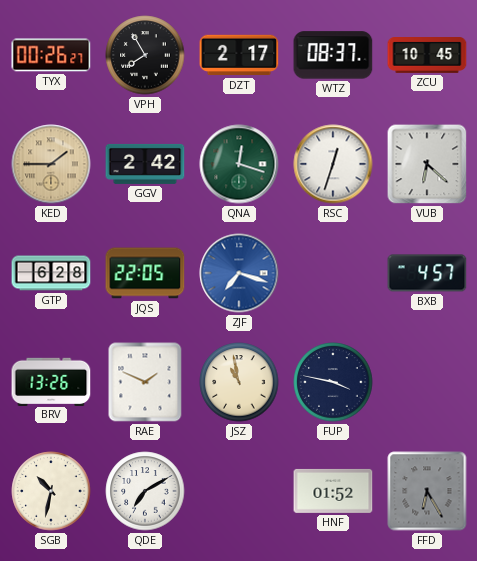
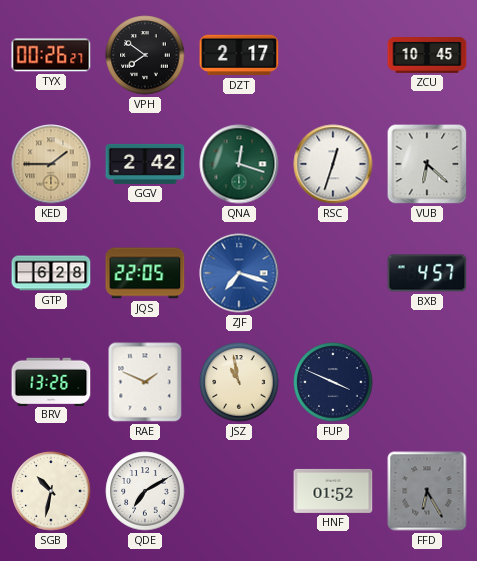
VPH: 7:55 -> 7:51 (145, 55)
WTZ: 08:37 -> none (333, 55)
FUP: 3:47 -> 3:49 (333, 382)
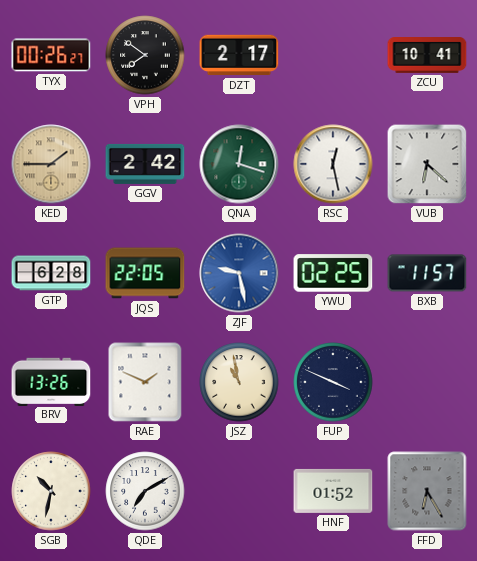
ZCU: 10:45 -> 10:41 (427, 56)
RSC: 12:33 -> 12:28 (333, 164)
ZJF: 7:18 -> 9:28 (239, 273)
YWU: none -> 02:25 (333, 273)
BXB: 4:57 -> 11:57 (427, 273)
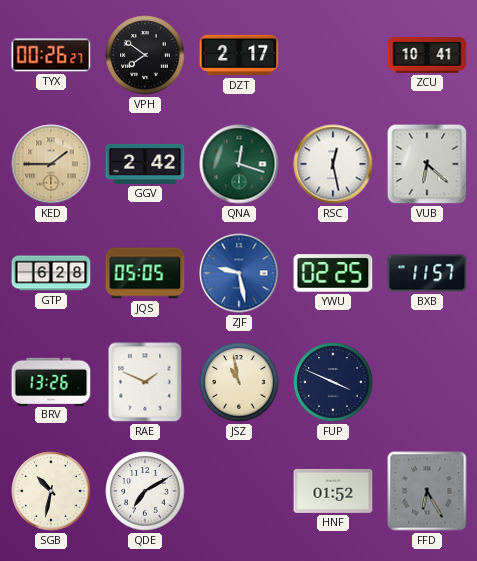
JQS: 22:05 -> 05:05 (145, 273)
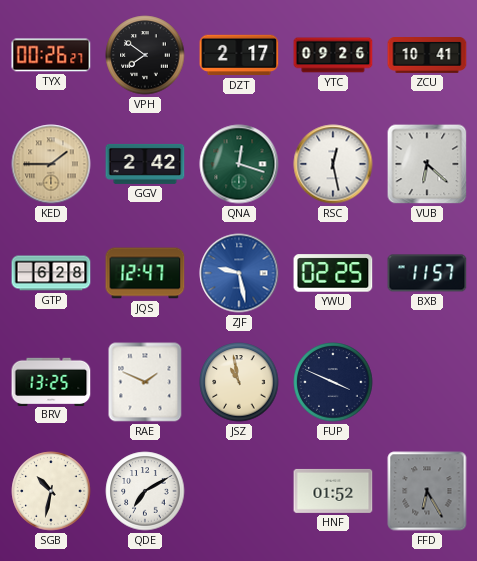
YTC: none -> 09:26 (333, 55)
JQS: 05:05 -> 12:47 (145, 273)
BRV: 13:26 -> 13:25 (51, 381)
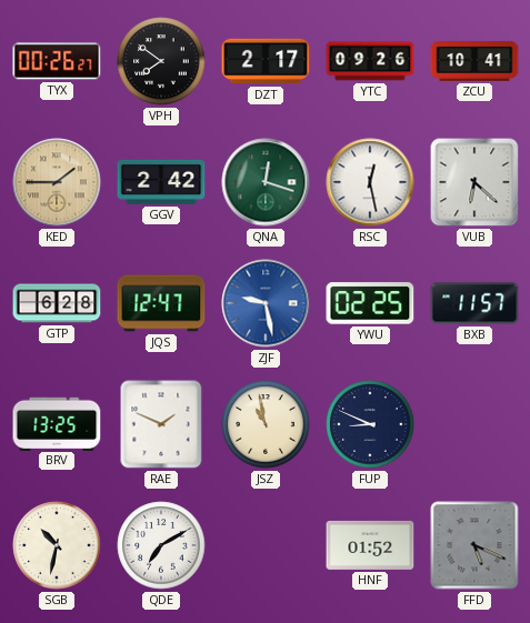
FUP: 3:49 -> 8:49 (370, 424)
FFD: 6:25 -> 5:19 (474, 545)
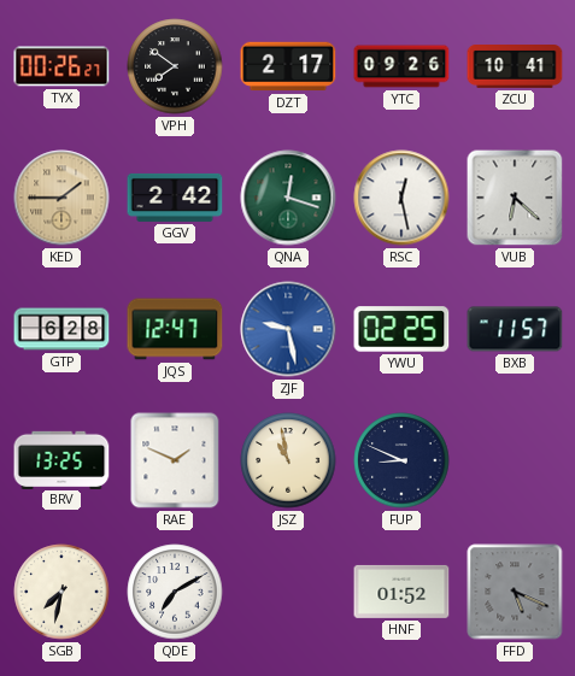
SGB: 10:32 -> 7:32 (61, 592)
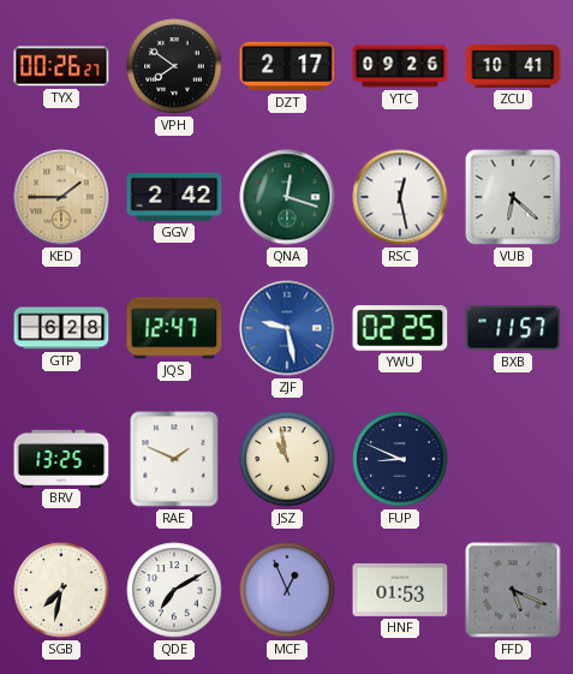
MCF: none -> 12:56 (287, 590)
HNF: 01:52 -> 01:53 (400, 590)
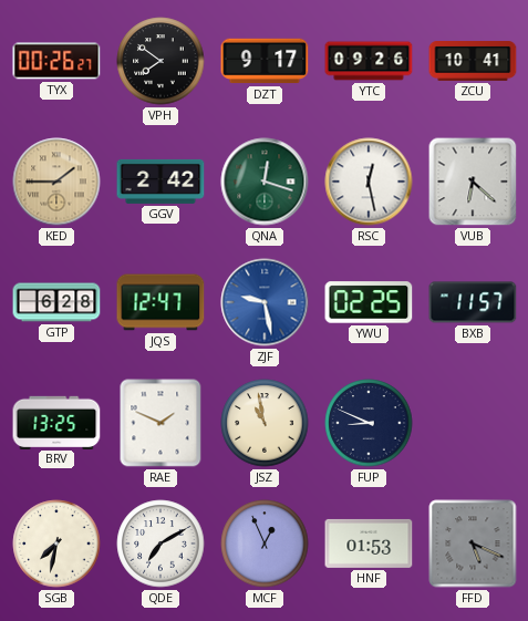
DZT: 2:17 -> 9:17 (265, 61)
